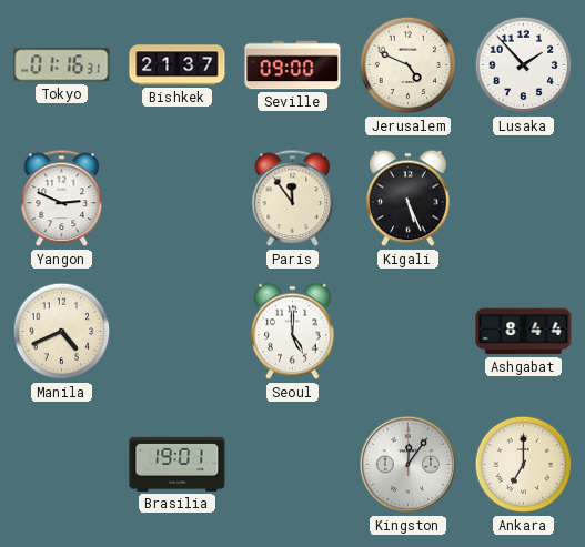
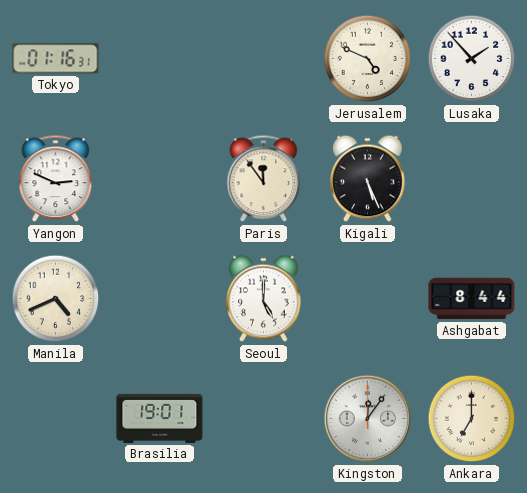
Bishkek: 21:37 -> none (178, 65)
Seville: 09:00 -> none (293, 65)
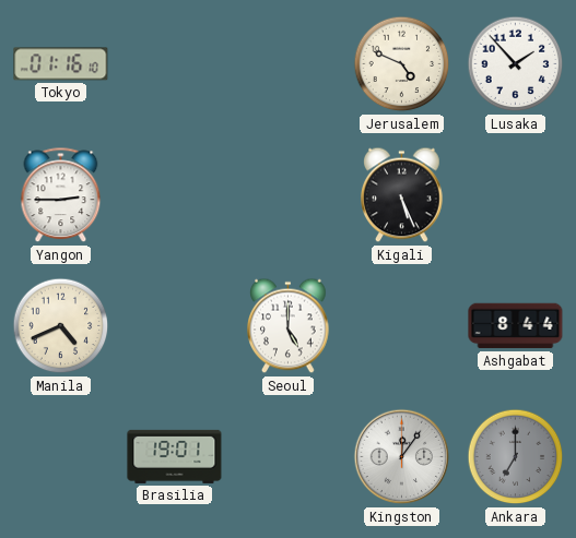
Tokyo: 01:16:31 -> 01:16:10 (61, 64)
Yangon: 2:49 -> 2:45 (61, 195)
Paris: 11:54 -> none (264, 179)
Ankara dial: cream -> grey (516, 457)
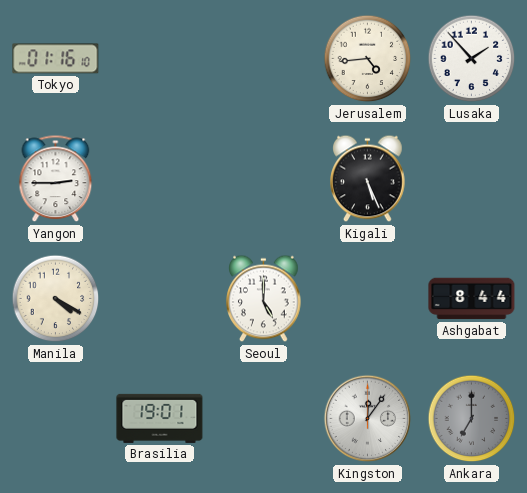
Jerusalem: 4:49 -> 4:44 (368, 59)
Manila: 4:41 -> 4:20 (56, 299)
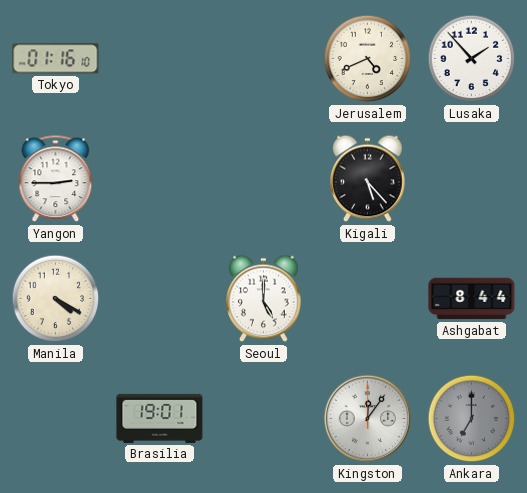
Jerusalem: 4:44 -> 4:41 (368, 59)
Kigali: 5:26 -> 5:23 (368, 179)
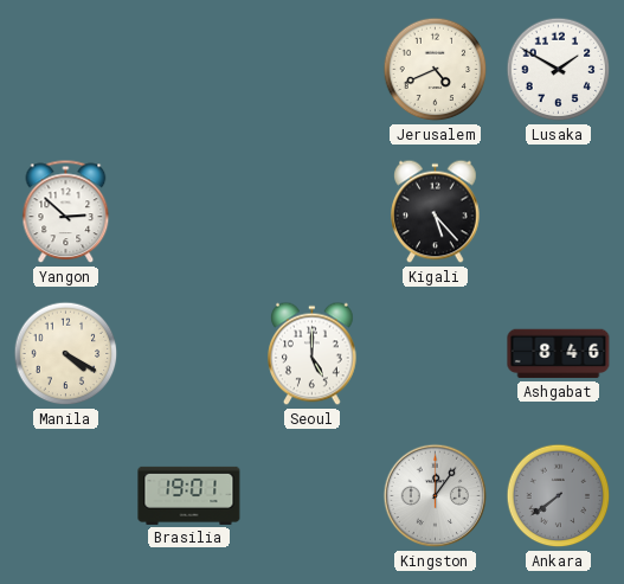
Tokyo: 01:16 -> none (56, 59)
Lusaka: 1:53 -> 1:50 (559, 70)
Yangon: 2:45 -> 2:52 (66, 212)
Ashgabat: 8:44 -> 8:46 (559, 354)
Ankara: 7:00 -> 7:39 (559, 496)
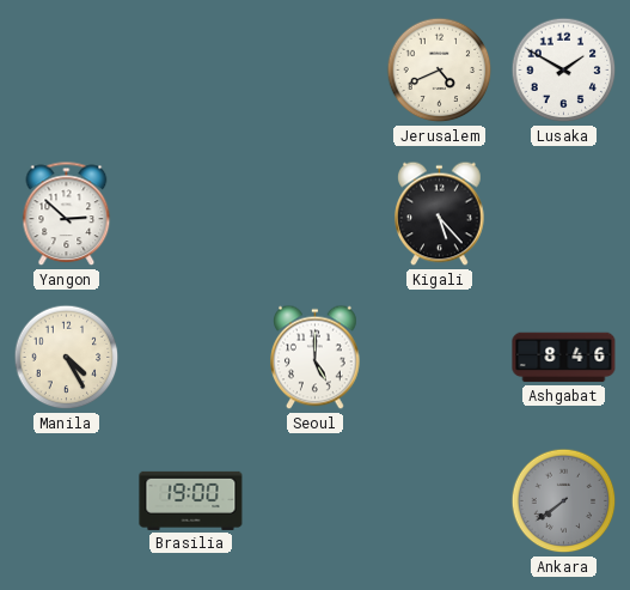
Manila: 4:20 -> 4:25 (67, 358)
Brasilia: 19:01 -> 19:00 (191, 500)
Kingston: 12:06 -> none (436, 496)
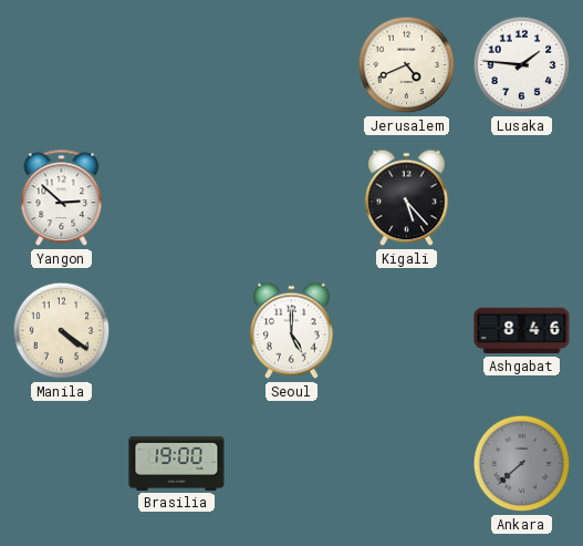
Lusaka: 1:50 -> 1:46 (522, 65)
Manila: 4:25 -> 4:21 (62, 331)
Ankara: 7:39 -> 7:38 (522, 464)
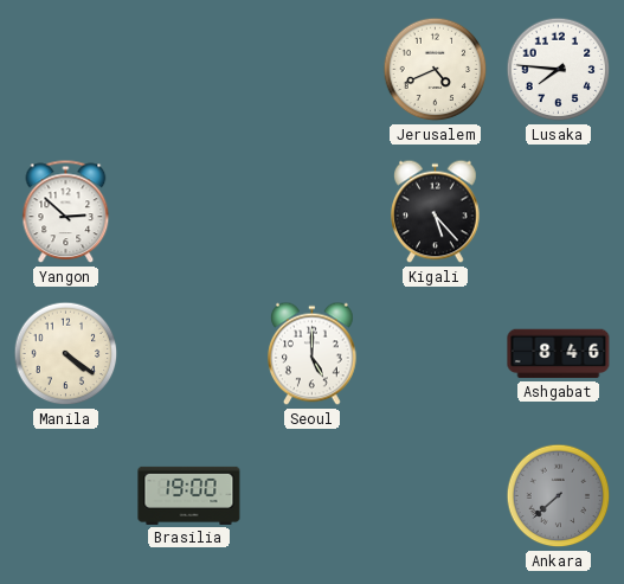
Lusaka: 1:46 -> 7:46 (559, 70)
